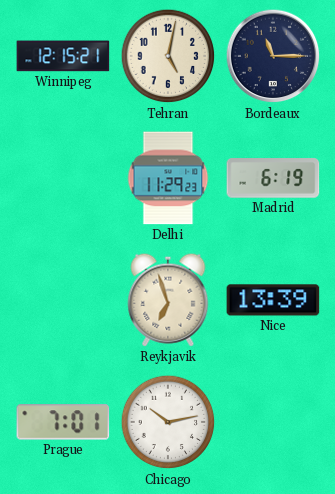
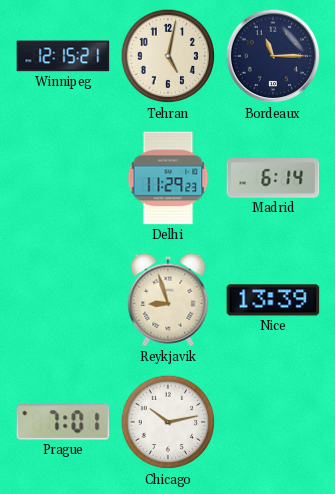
Madrid: 6:19 -> 6:14 (273, 178)
Reykjavik: 6:57 -> 8:57 (168, 300)
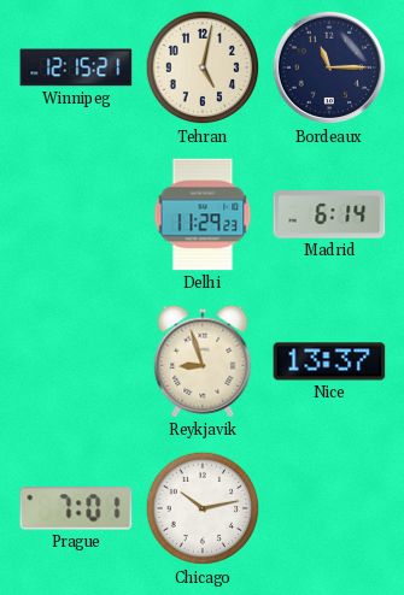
Nice: 13:39 -> 13:37 (329, 361)
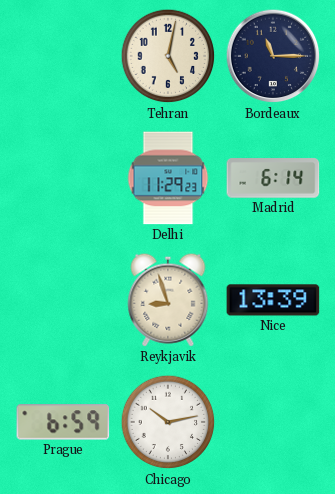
Winnipeg: 12:15 -> none (76, 67)
Nice: 13:37 -> 13:39 (273, 300)
Prague: 7:01 -> 6:59 (63, 422)
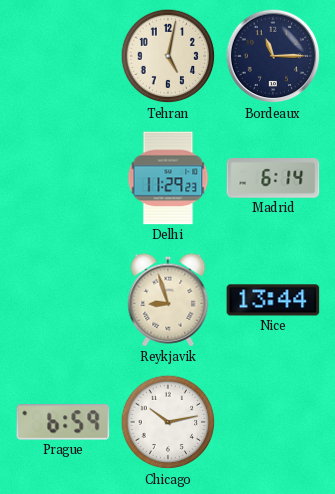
Nice: 13:39 -> 13:44 (273, 300)
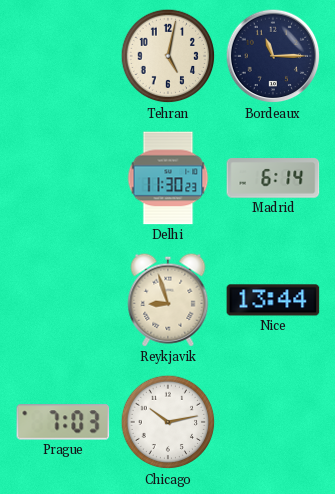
Delhi: 11:29 -> 11:30 (168, 178)
Prague: 6:59 -> 7:03 (63, 422)
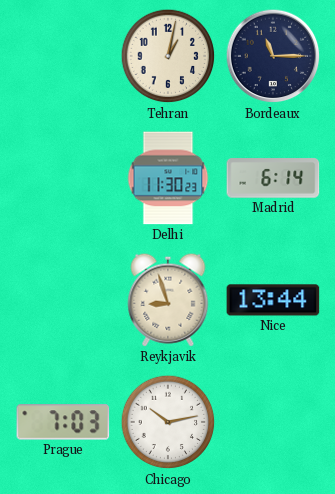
Tehran: 5:02 -> 1:02 (168, 56)
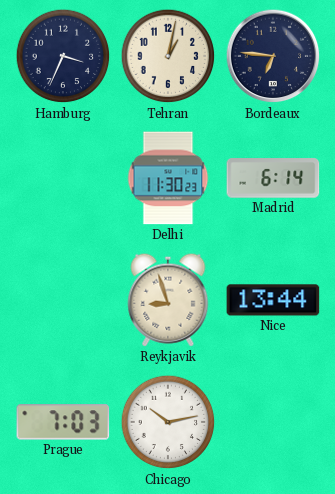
Hamburg: none -> 3:34 (63, 56)
Bordeaux: 11:15 -> 6:46 (273, 56)
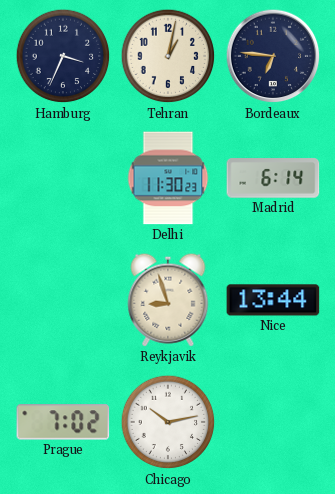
Prague: 7:03 -> 7:02 (63, 422)
